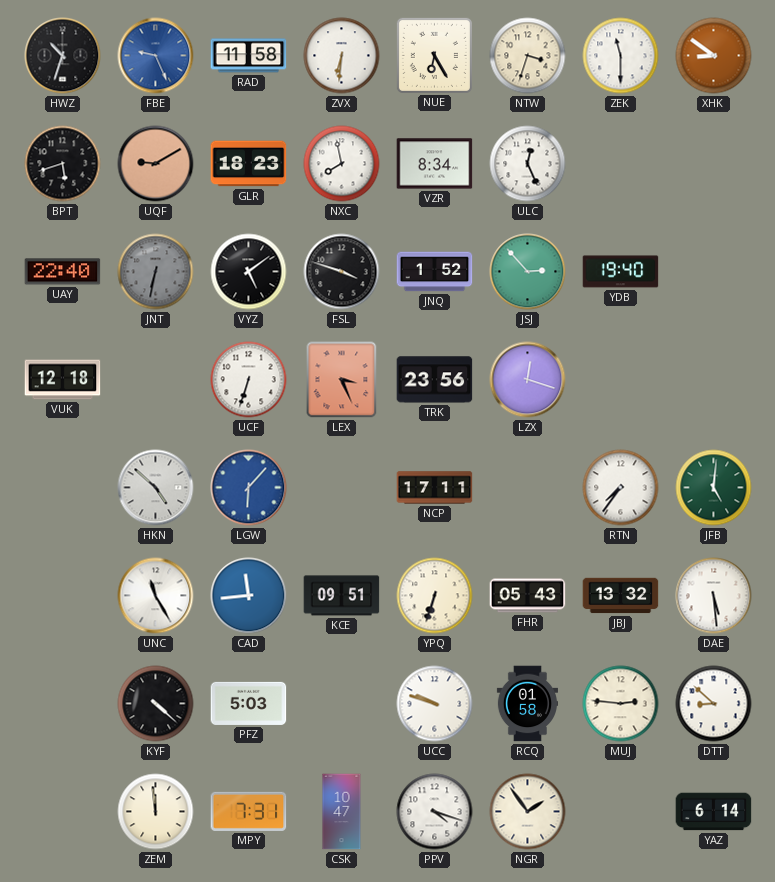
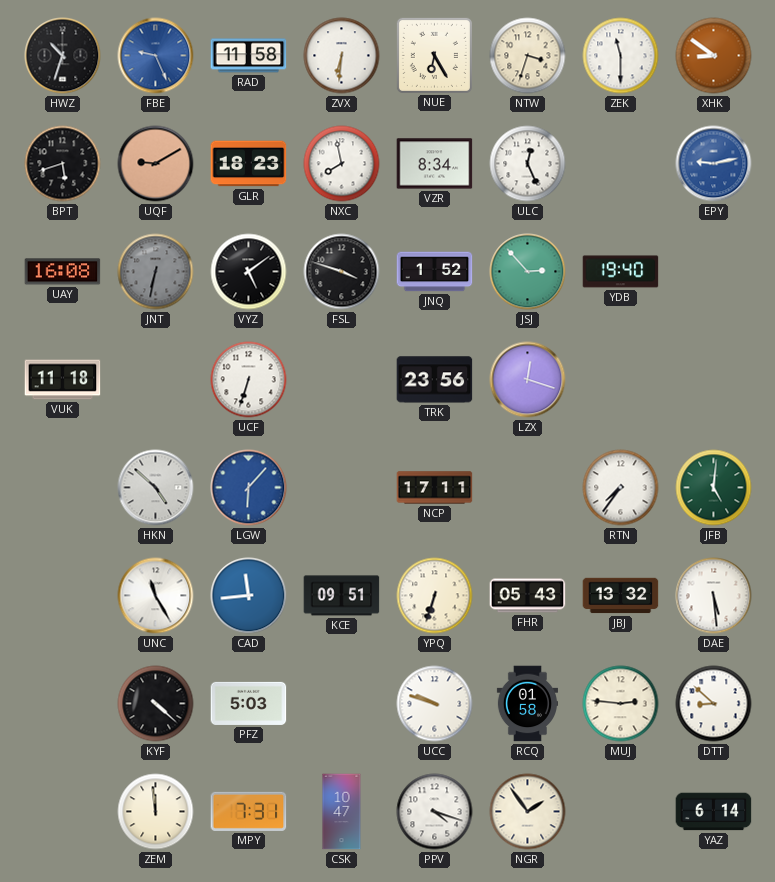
EPY: none -> 9:13 (714, 164)
UAY: 22:40 -> 16:08 (63, 272)
VUK: 12:18 -> 11:18 (63, 380)
LEX: 3:26 -> none (342, 380)
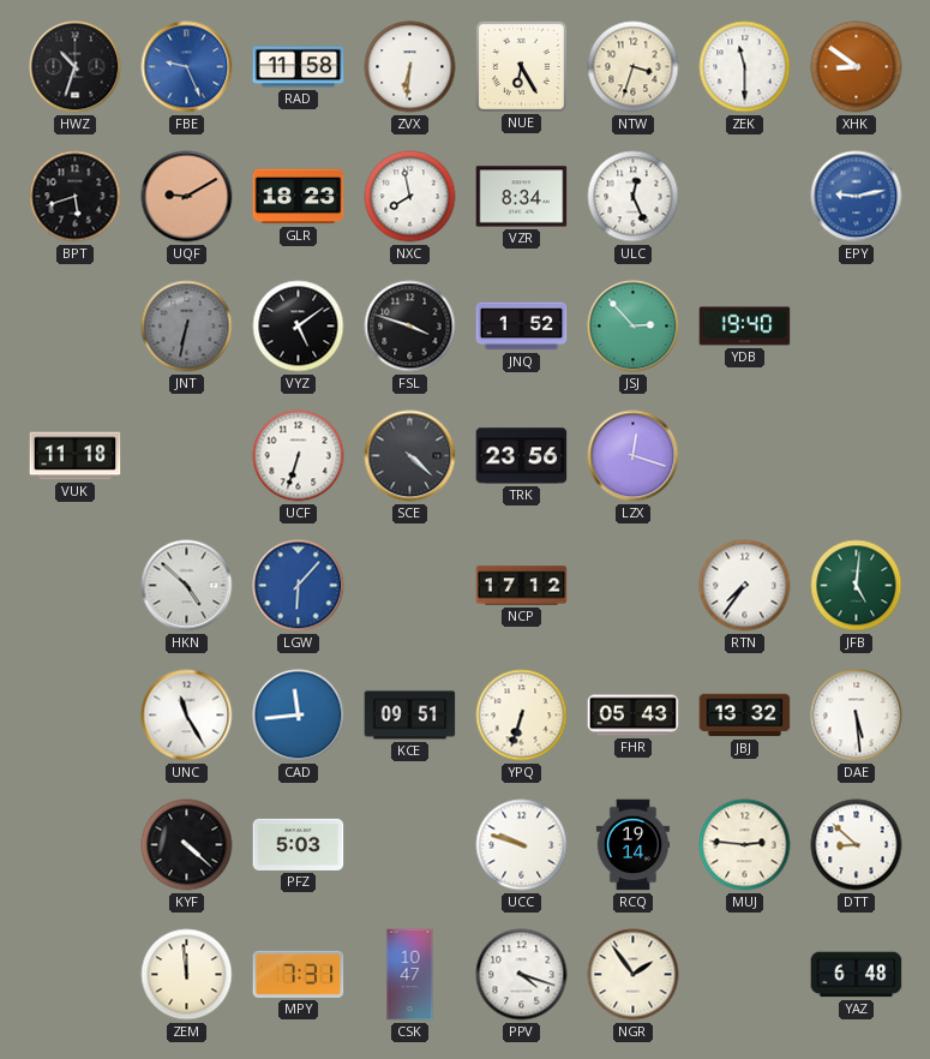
UAY: 16:08 -> none (63, 272)
SCE: none -> 4:22 (410, 456)
NCP: 17:11 -> 17:12 (522, 586)
RCQ: 01:58 -> 19:14 (632, 845)
YAZ: 6:14 -> 6:48 (857, 975)
